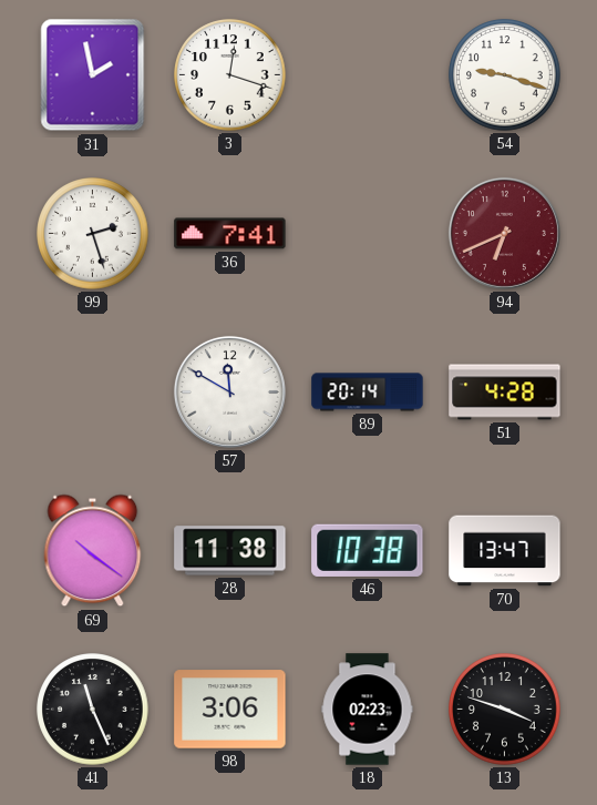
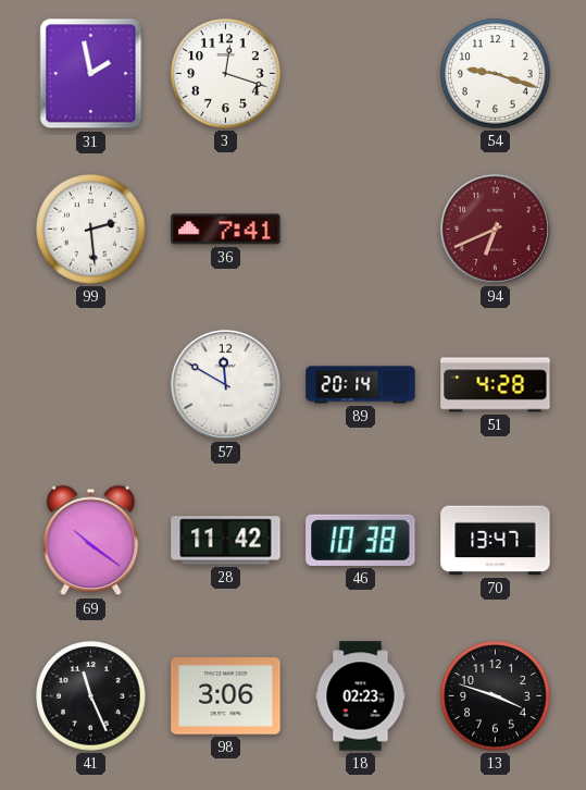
99: 2:27 -> 2:29 (91, 230)
28: 11:38 -> 11:42 (226, 541)
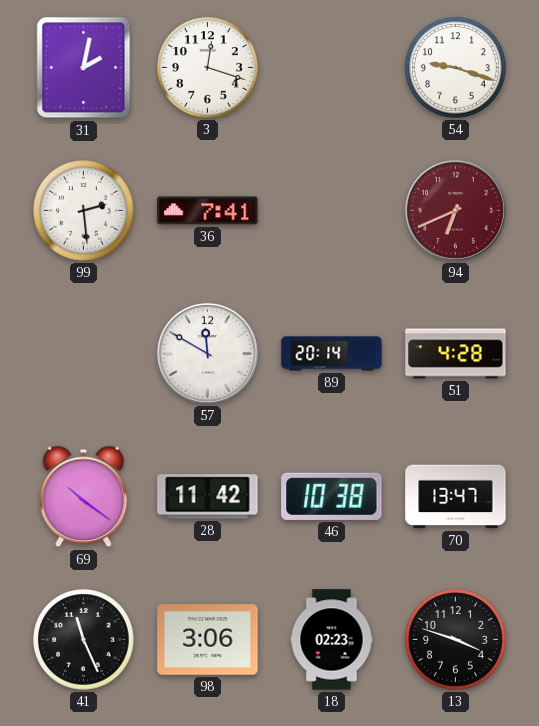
31: 1:58 -> 2:02 (84, 68)
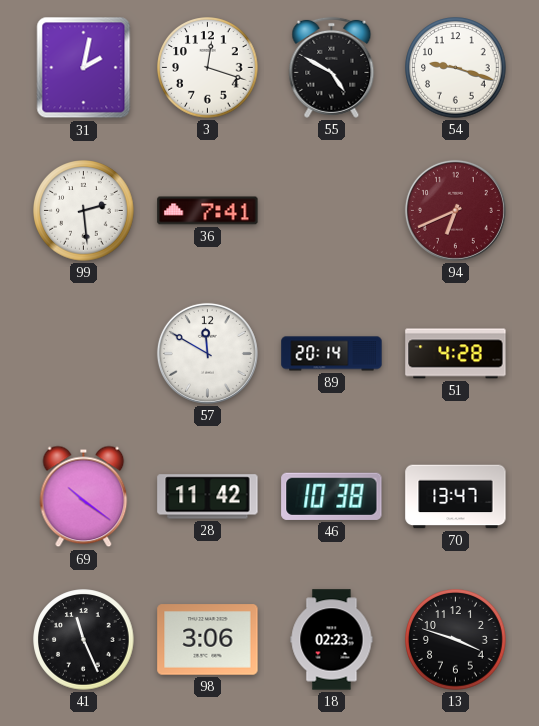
55: none -> 4:50 (332, 67)
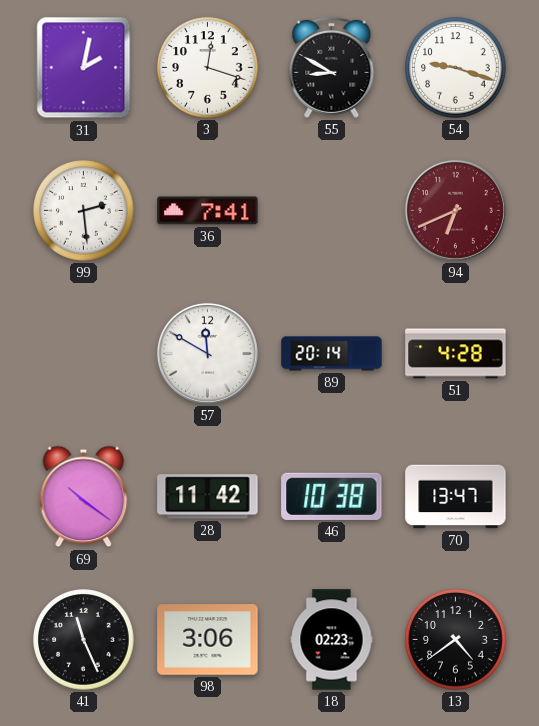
55: 4:50 -> 8:50 (332, 67)
13: 3:48 -> 4:39 (456, 640)
